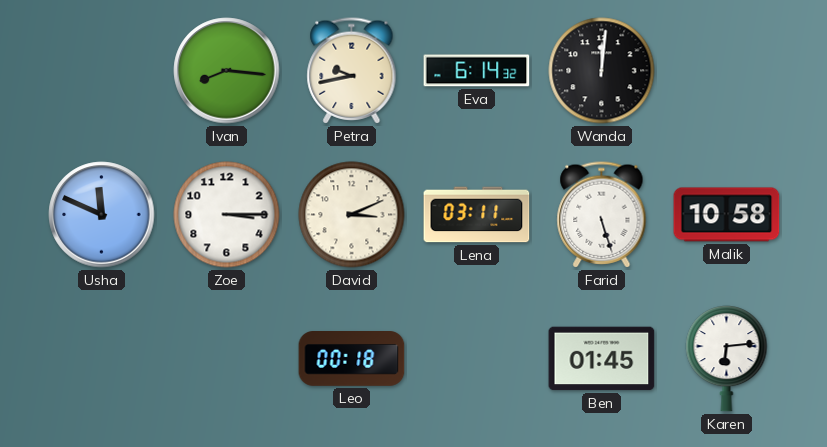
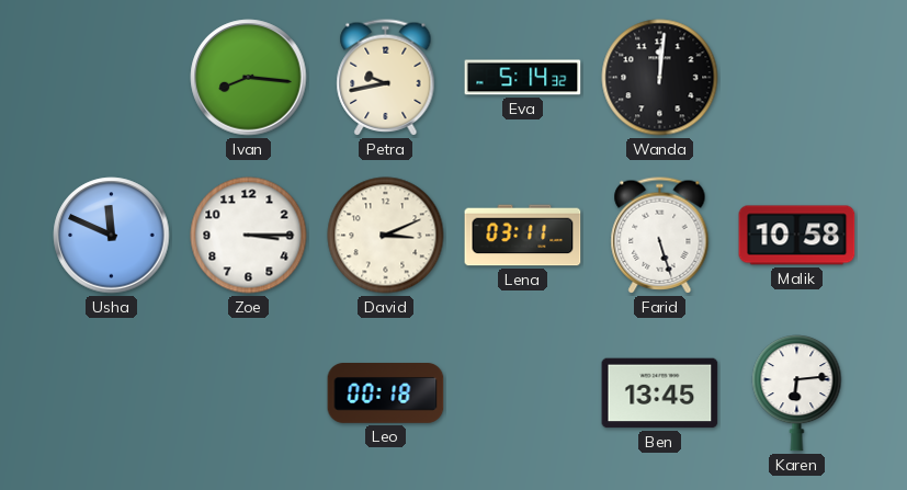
Eva: 6:14 -> 5:14 (523, 78)
Ben: 01:45 -> 13:45 (660, 394)
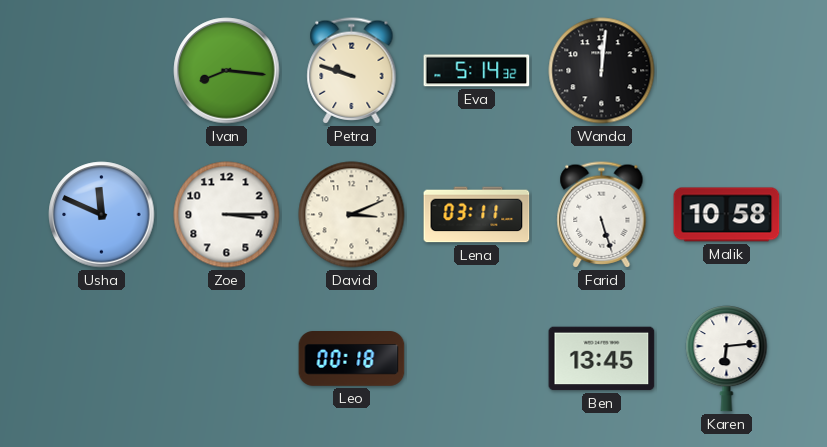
Petra: 9:43 -> 9:48 (352, 71)
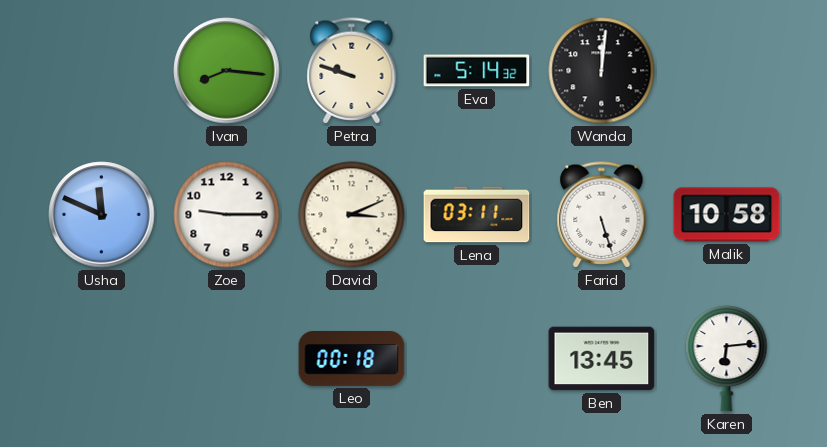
Zoe: 3:15 -> 9:15 (227, 215)
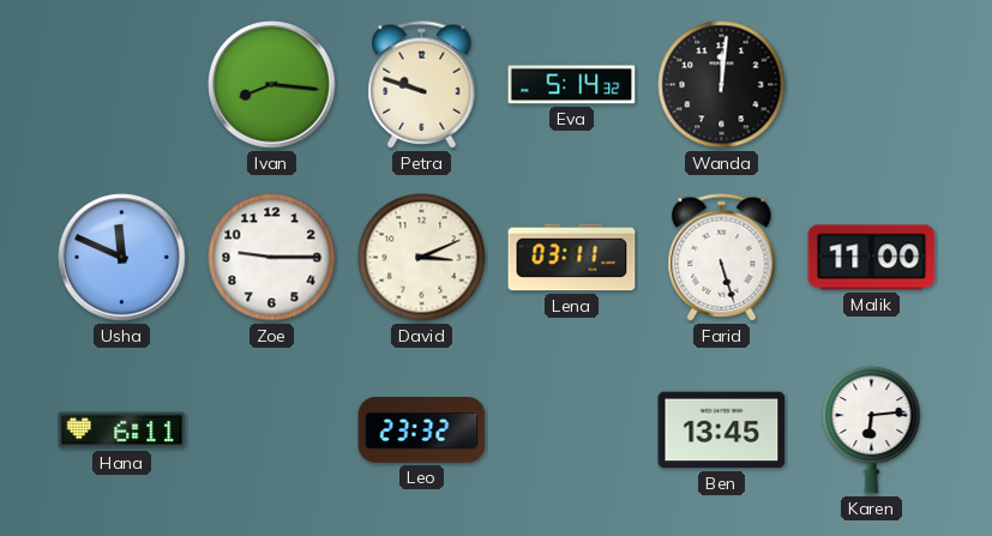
Malik: 10:58 -> 11:00 (872, 258)
Hana: none -> 6:11 (122, 430)
Leo: 00:18 -> 23:32 (422, 430)
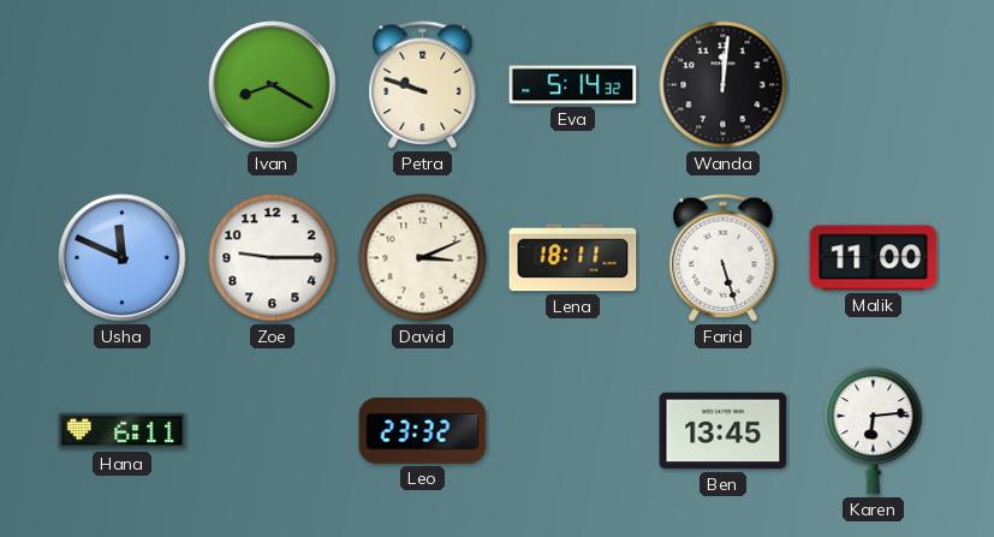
Ivan: 8:16 -> 8:20 (273, 85)
Lena: 03:11 -> 18:11 (573, 258)
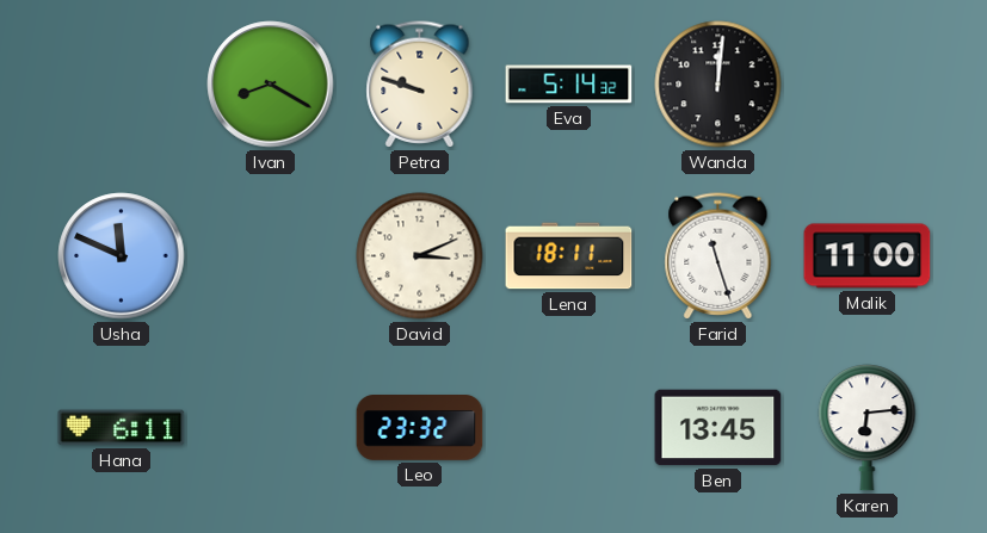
Zoe: 9:15 -> none (273, 258)
Farid: 5:27 -> 11:27 (718, 256)
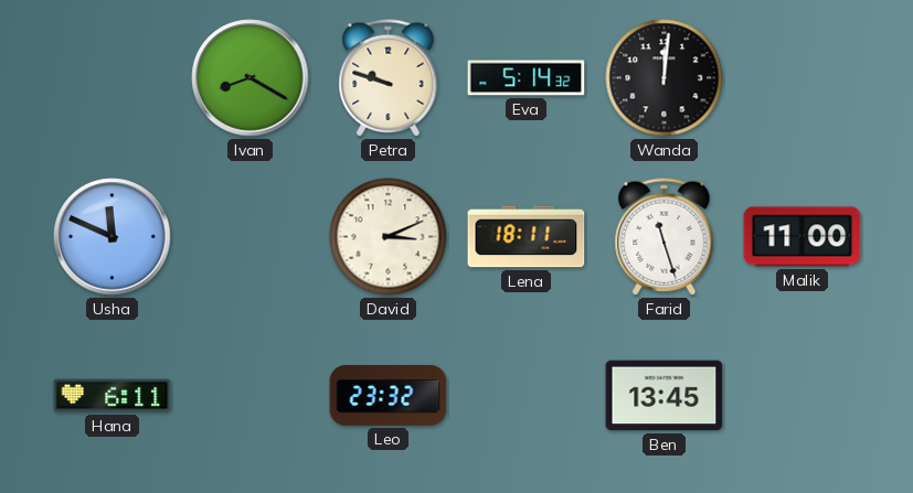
Karen: 6:14 -> none (868, 428)
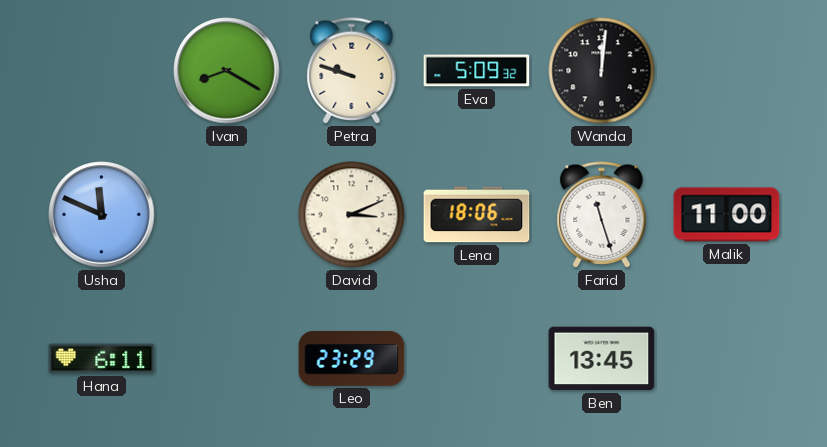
Eva: 5:14 -> 5:09 (477, 71)
Lena: 18:11 -> 18:06 (477, 215)
Leo: 23:32 -> 23:29 (352, 359)
